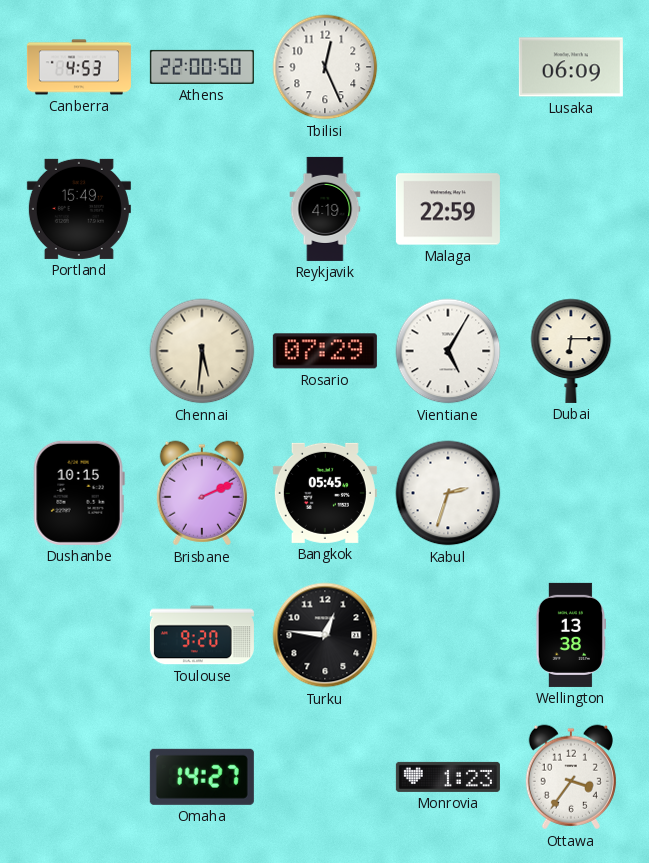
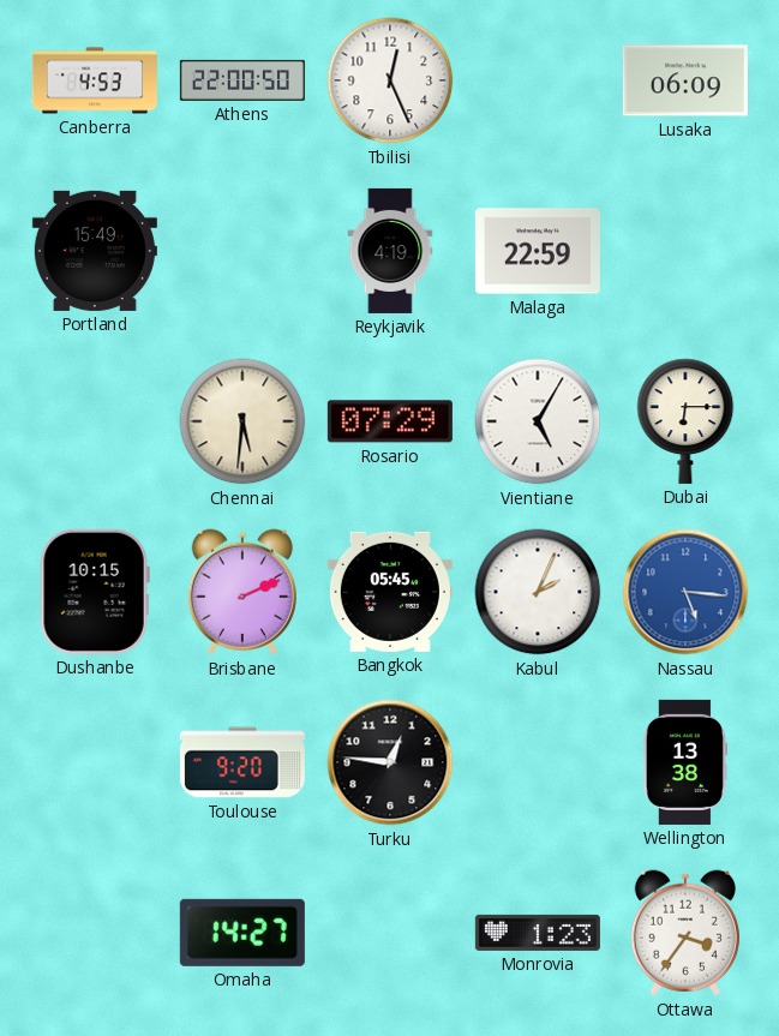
Kabul: 2:33 -> 2:04 (538, 592)
Nassau: none -> 5:16 (685, 592)
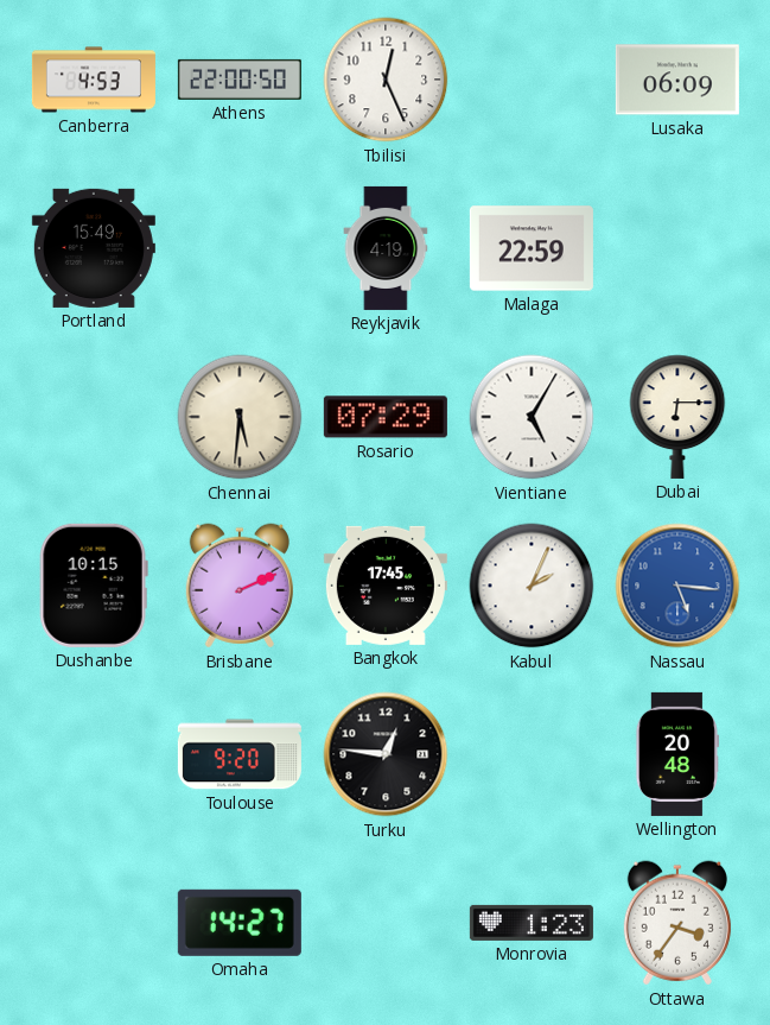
Bangkok: 05:45 -> 17:45 (386, 586)
Wellington: 13:38 -> 20:48 (676, 754)
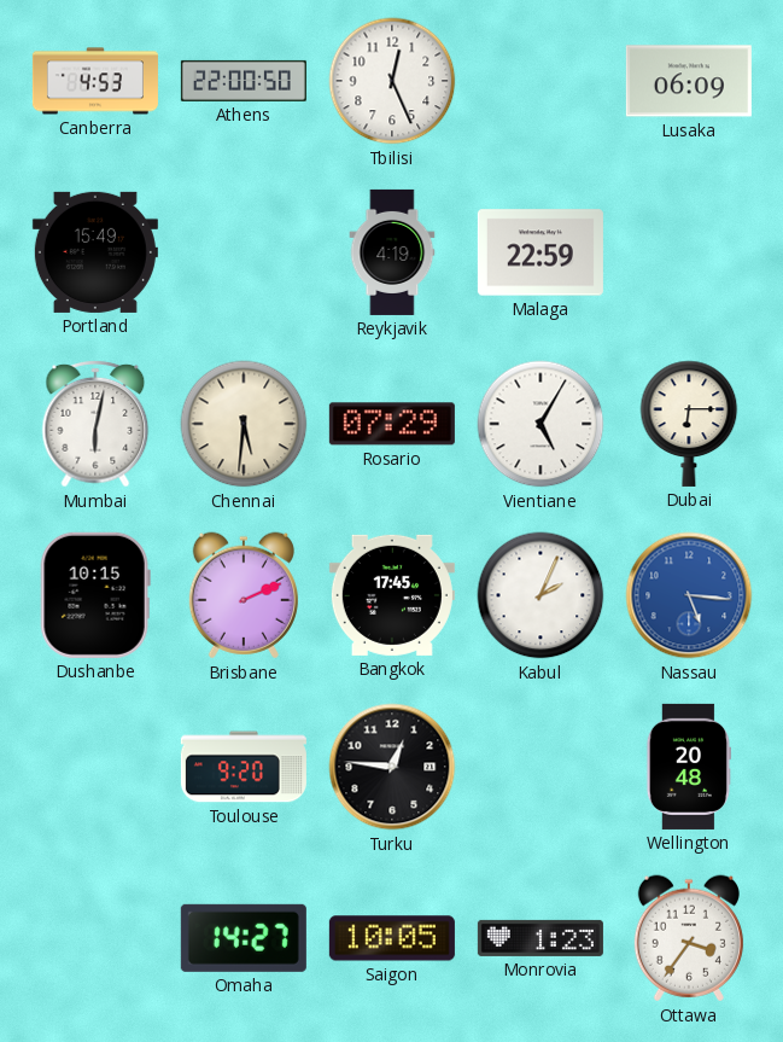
Mumbai: none -> 6:02 (95, 424)
Saigon: none -> 10:05 (392, 938)
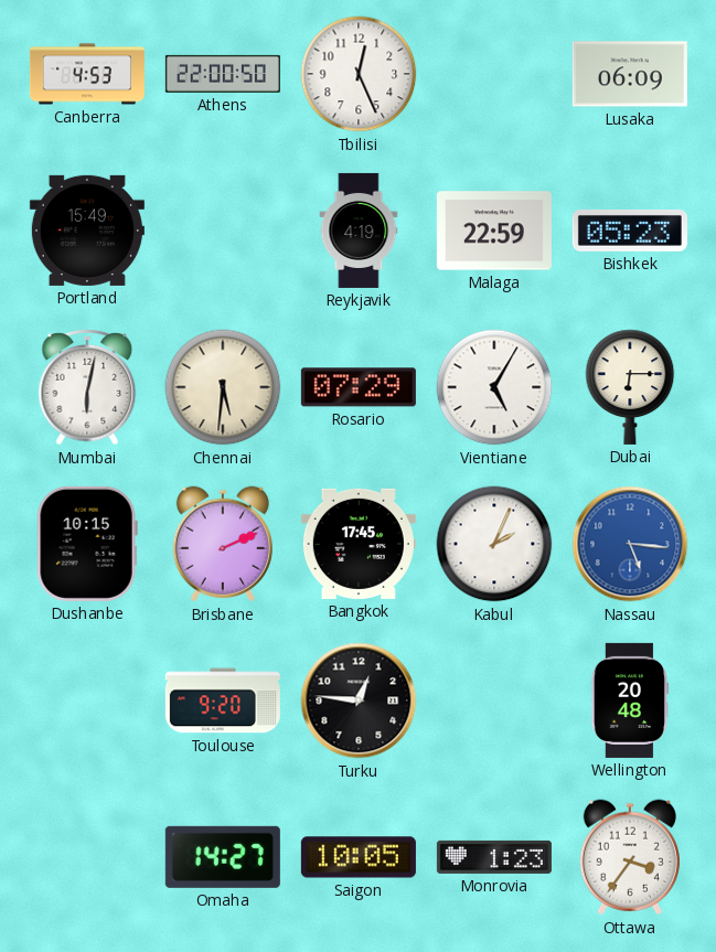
Bishkek: none -> 05:23 (630, 231)
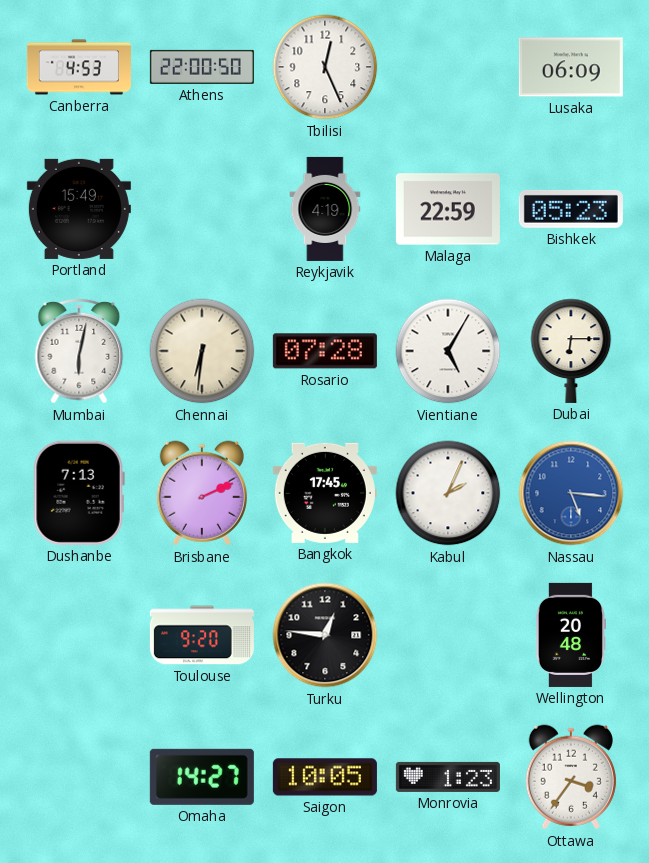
Chennai: 5:31 -> 6:31 (202, 351)
Rosario: 07:29 -> 07:28 (325, 351)
Dushanbe: 10:15 -> 7:13 (79, 493)
